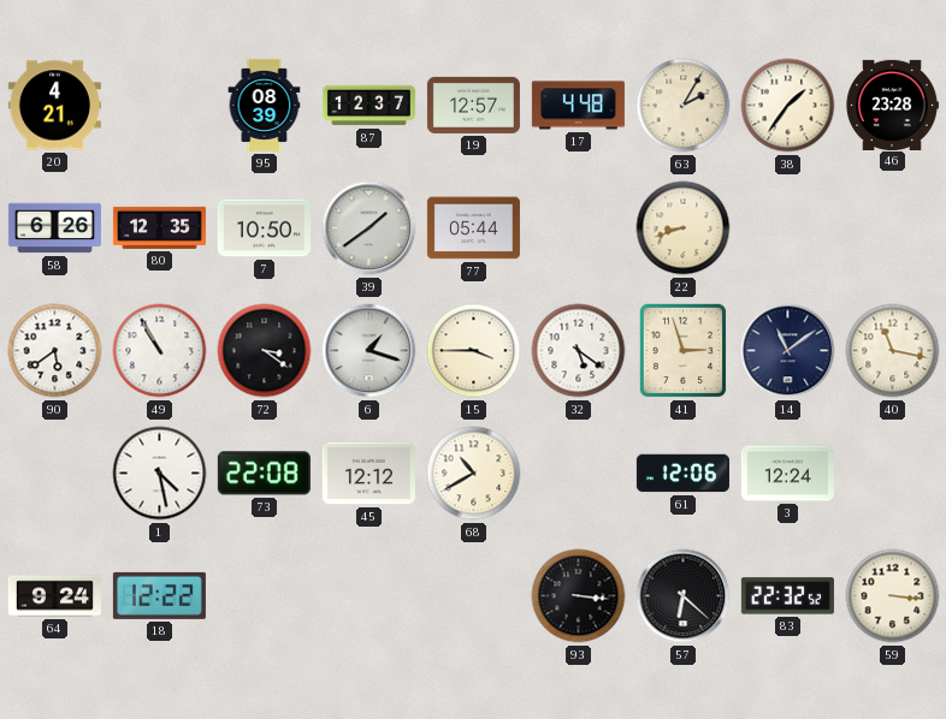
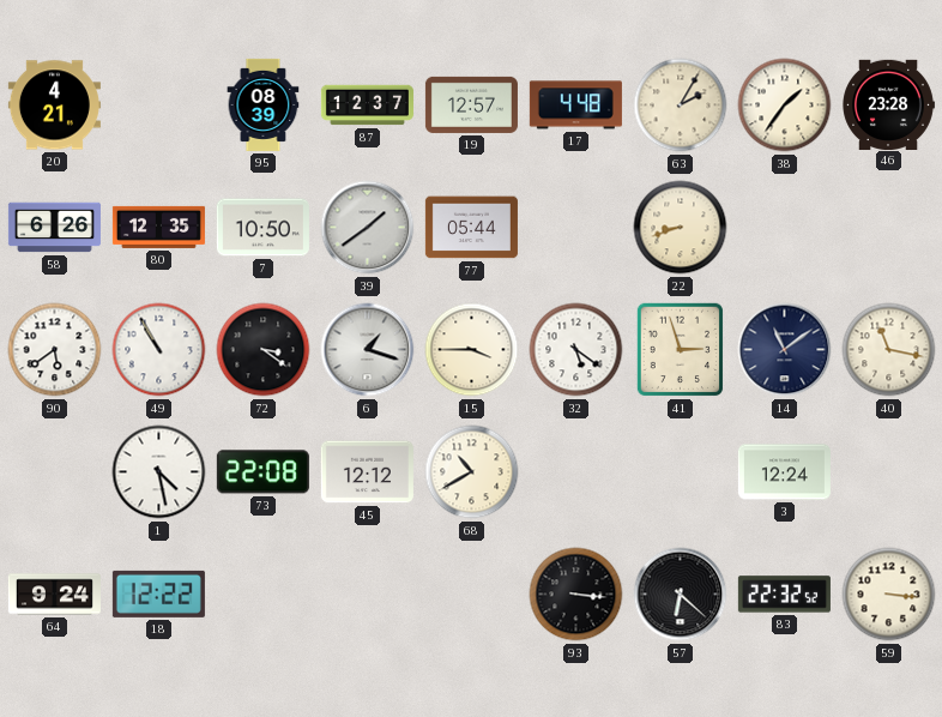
61: 12:06 -> none (682, 474)
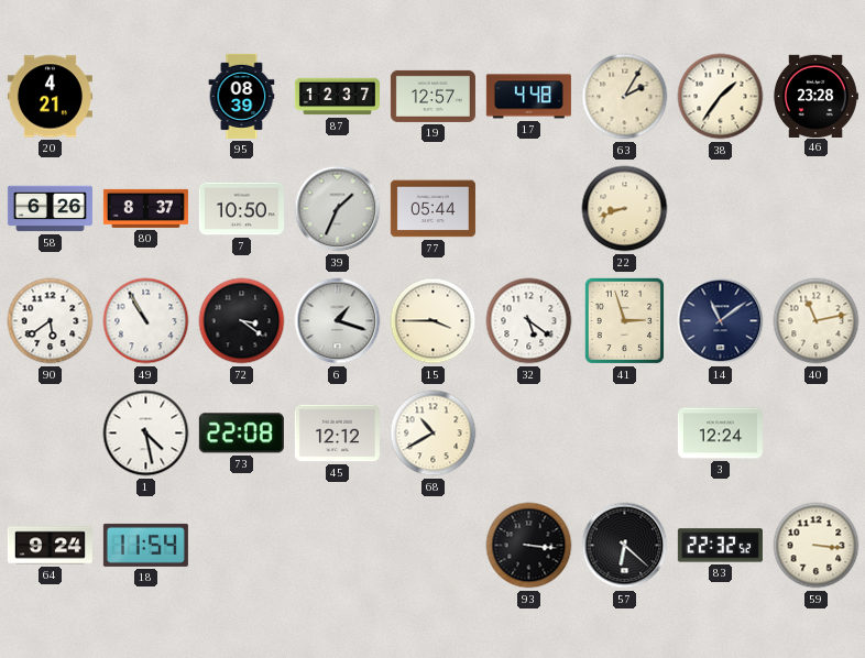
80: 12:35 -> 8:37 (145, 208)
39: 1:39 -> 1:34 (338, 209)
40: 11:17 -> 11:13 (817, 321)
18: 12:22 -> 11:54 (145, 545)
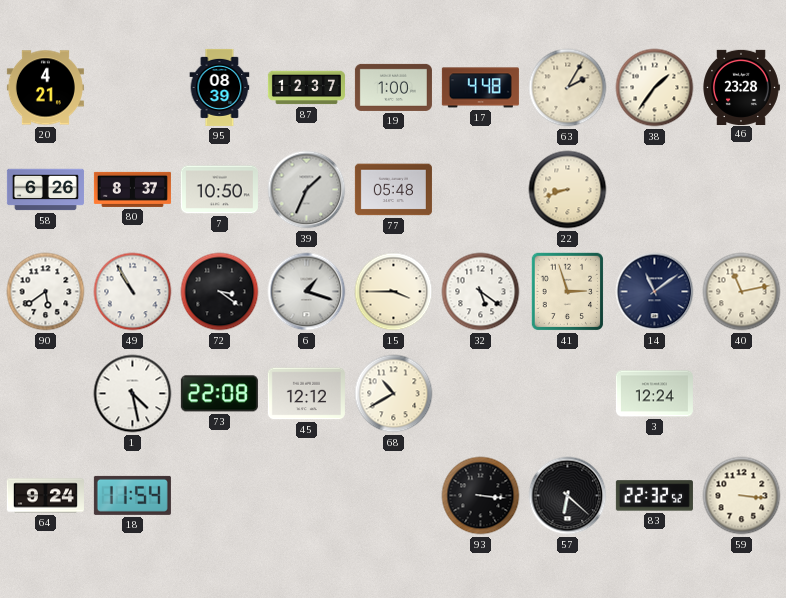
19: 12:57 -> 1:00 (393, 87)
77: 05:44 -> 05:48 (393, 190)
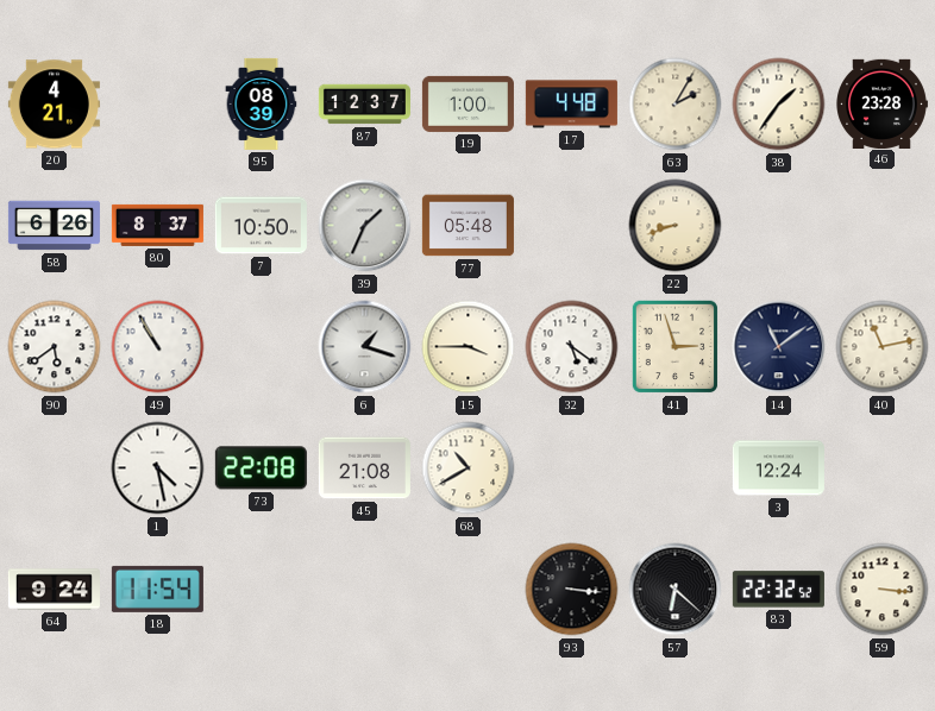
72: 3:21 -> none (220, 292)
45: 12:12 -> 21:08 (364, 468)
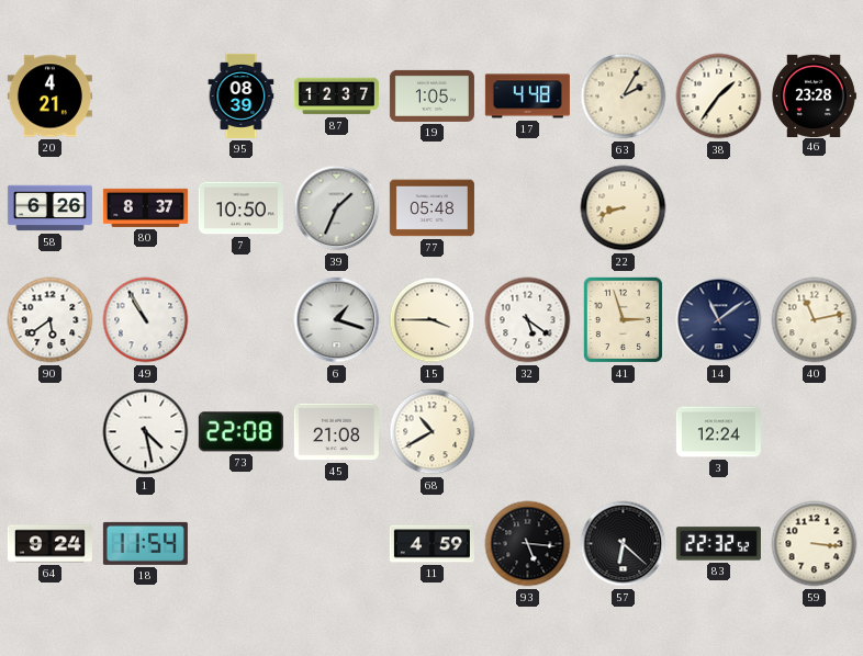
19: 1:00 -> 1:05 (431, 95)
11: none -> 4:59 (431, 544)
93: 3:16 -> 5:16 (528, 544)
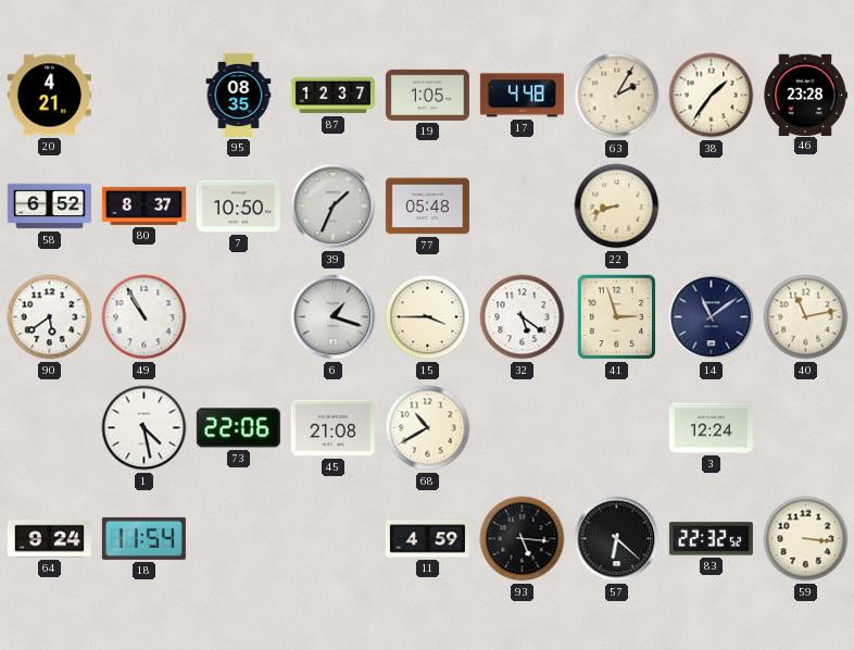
95: 08:39 -> 08:35 (239, 95)
58: 6:26 -> 6:52 (49, 207)
73: 22:08 -> 22:06 (238, 428)
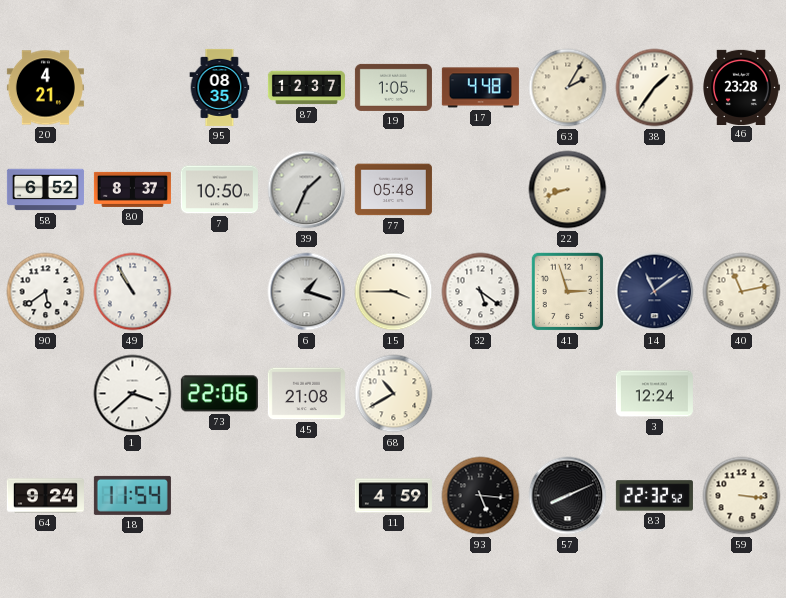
1: 4:28 -> 3:38 (133, 394)
57: 6:22 -> 8:11 (568, 496)
